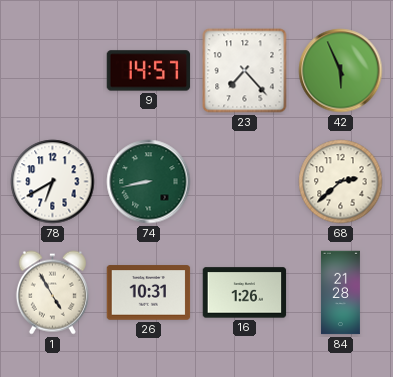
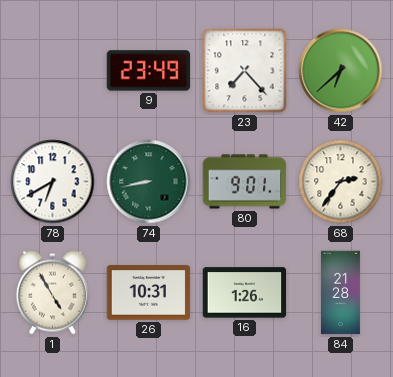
9: 14:57 -> 23:49 (149, 71)
42: 5:56 -> 6:38 (341, 71)
80: none -> 9:01 (245, 182)
68: 2:38 -> 2:36 (341, 182)
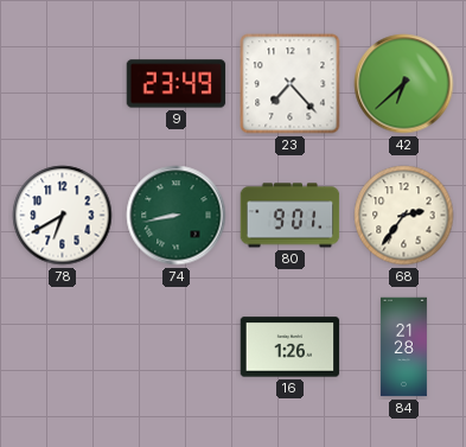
1: 4:55 -> none (52, 293)
26: 10:31 -> none (149, 293)
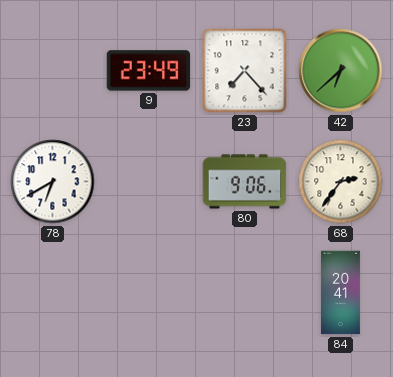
74: 8:43 -> none (177, 216)
80: 9:01 -> 9:06 (245, 182)
16: 1:26 -> none (291, 347)
84: 21:28 -> 20:41 (340, 293)
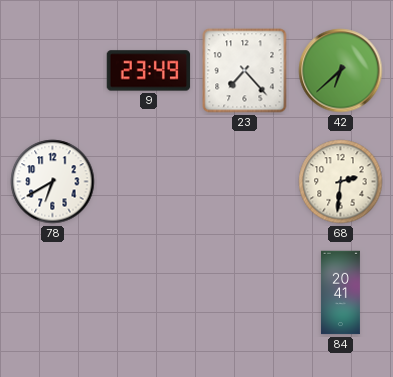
80: 9:06 -> none (245, 182)
68: 2:36 -> 2:31 (341, 182)
